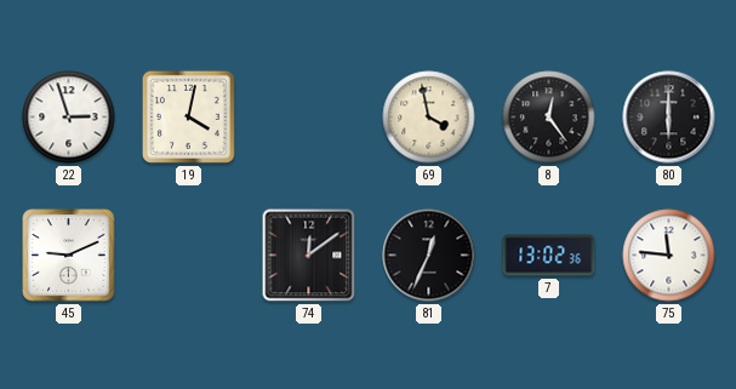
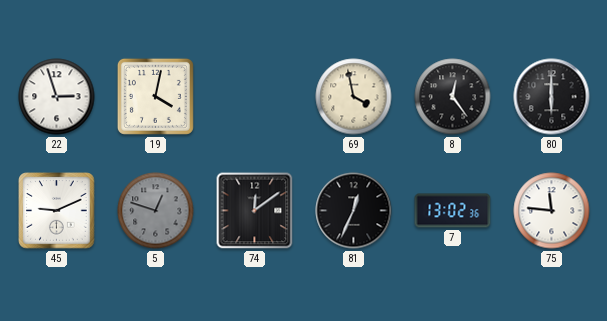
5: none -> 12:48 (156, 211)
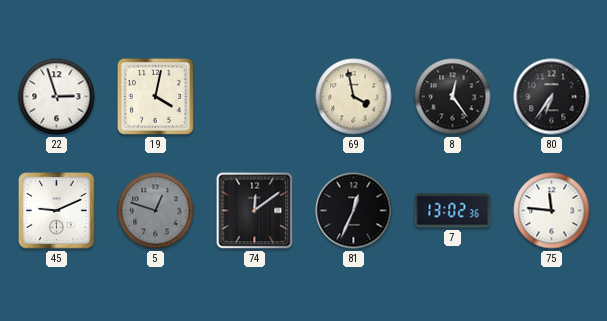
80: 6:00 -> 6:36 (552, 97)
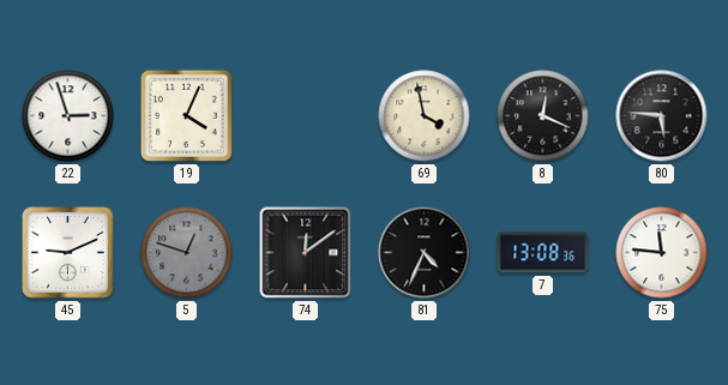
19: 4:02 -> 4:04 (186, 115)
8: 12:24 -> 12:19 (543, 116)
80: 6:36 -> 5:46 (662, 116)
81: 12:34 -> 4:34 (425, 253)
7: 13:02 -> 13:08 (543, 253)
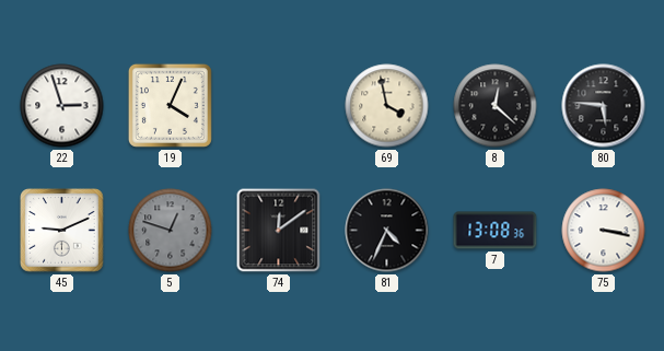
8: 12:19 -> 12:22 (496, 106)
75: 11:46 -> 3:17 (604, 231)
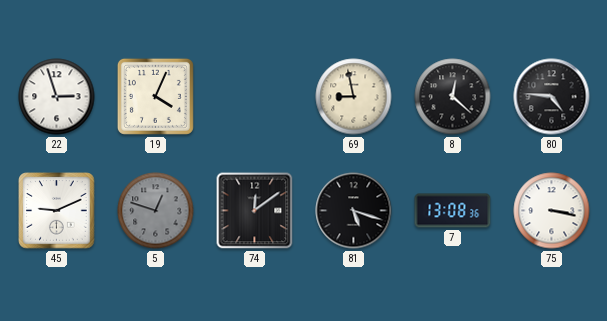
69: 3:58 -> 8:58 (354, 97)
80: 5:46 -> 4:46 (552, 97)
81: 4:34 -> 5:18 (354, 211)
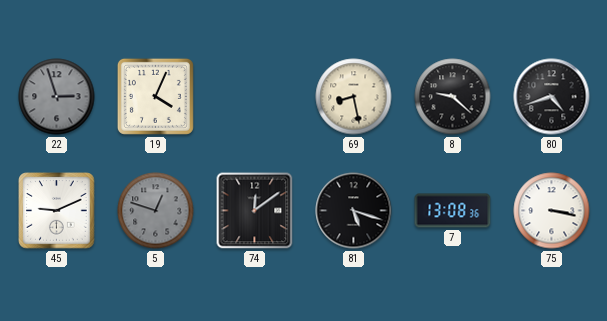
22 dial: white -> grey (57, 97)
69: 8:58 -> 8:28 (354, 97)
8: 12:22 -> 9:22 (453, 97)
80: 4:46 -> 4:42 (552, 97)
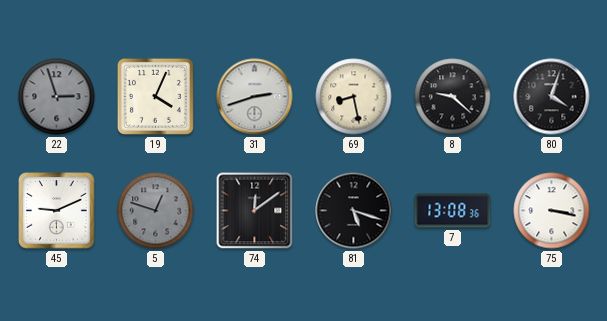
31: none -> 2:42 (255, 97)
80: 4:42 -> 4:03 (552, 97)
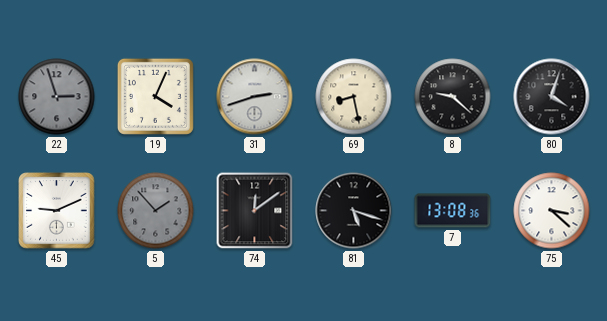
5: 12:48 -> 1:53 (156, 211)
75: 3:17 -> 3:22 (552, 211)
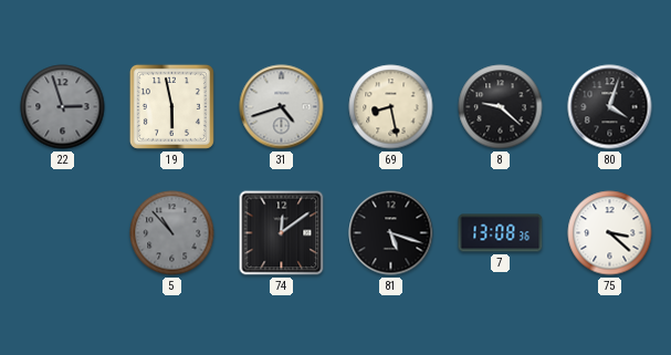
19: 4:04 -> 5:58 (171, 106)
31: 2:42 -> 4:42 (282, 107)
45: 9:11 -> none (57, 211)
5: 1:53 -> 10:53 (172, 233)
